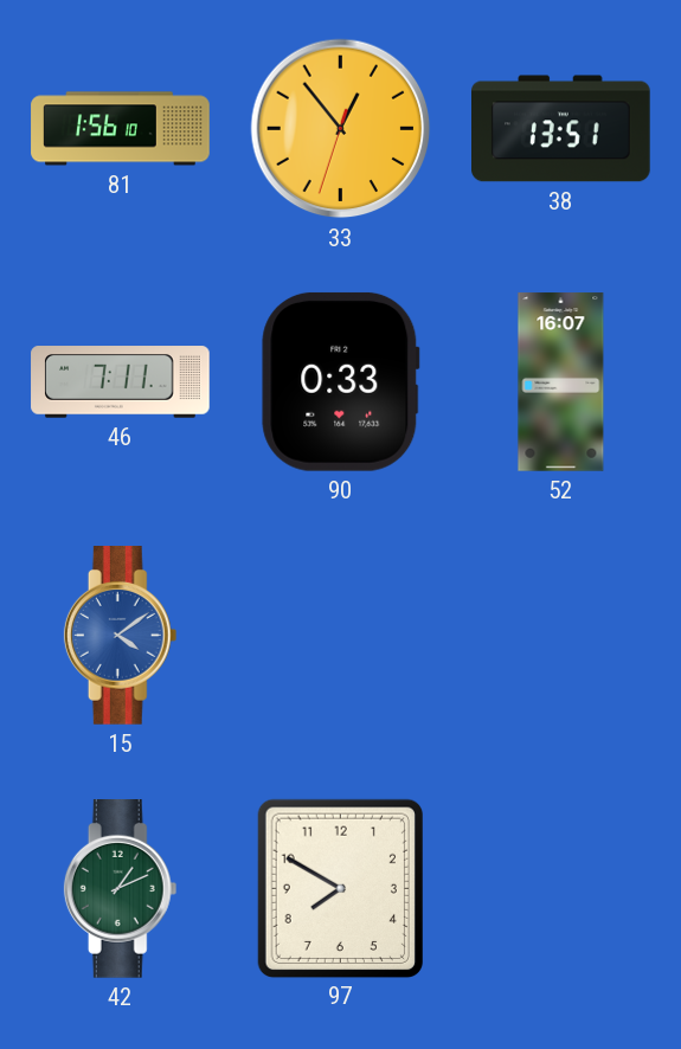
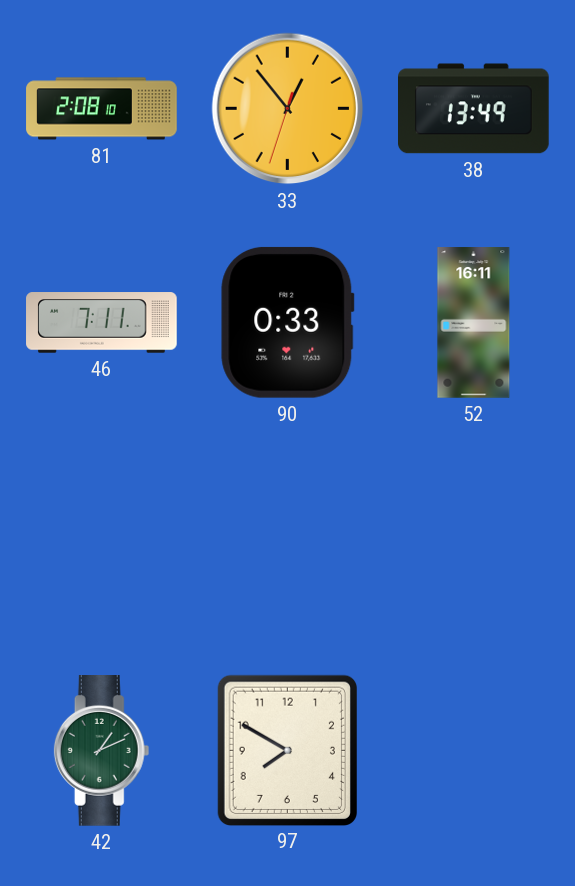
81: 1:56 -> 2:08 (102, 109)
38: 13:51 -> 13:49 (474, 109)
52: 16:07 -> 16:11 (474, 323)
15: 4:09 -> none (121, 636)
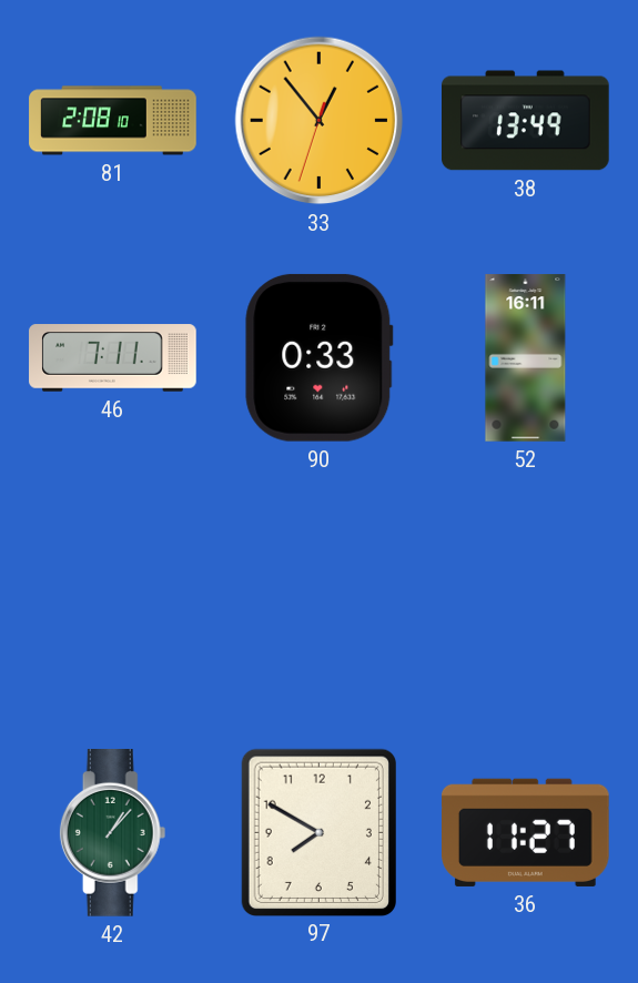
42: 1:11 -> 1:07 (113, 833)
36: none -> 11:27 (526, 832)
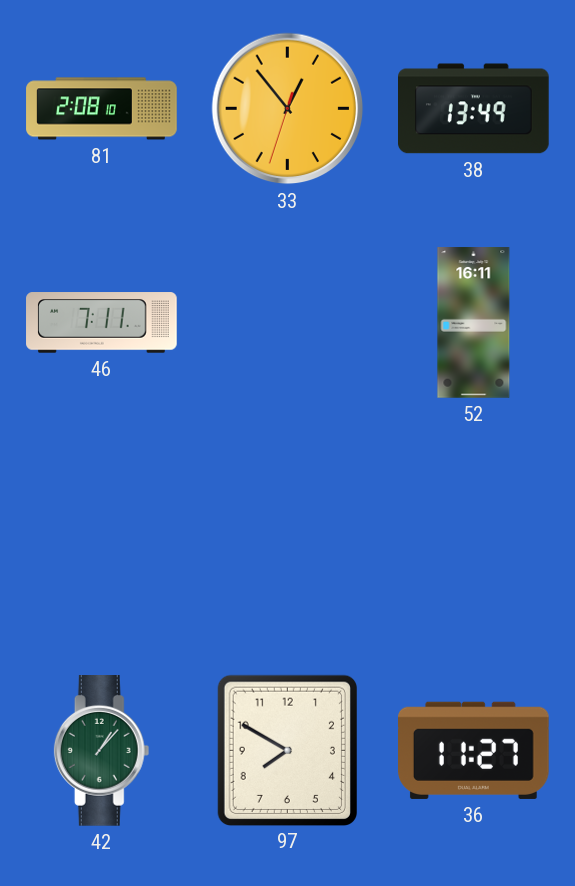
90: 0:33 -> none (320, 357)
